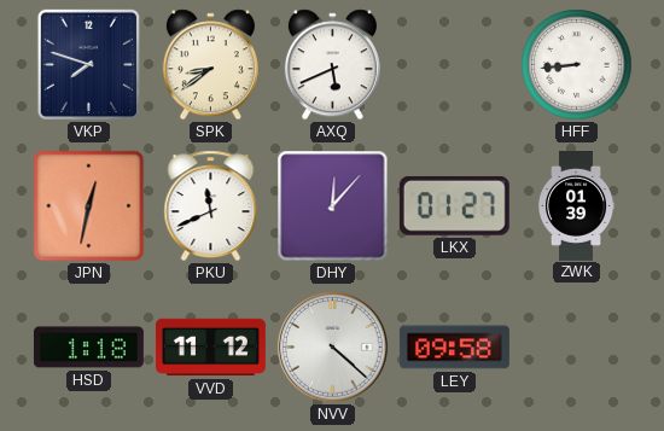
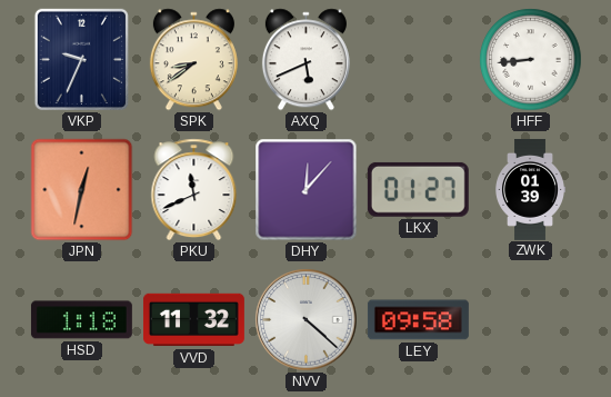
VKP: 7:48 -> 9:34 (81, 59)
VVD: 11:12 -> 11:32 (193, 320)
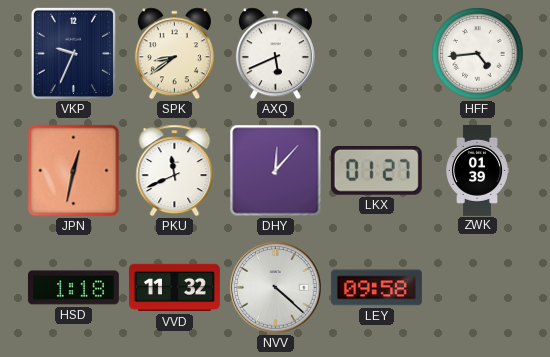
HFF: 8:44 -> 4:44 (478, 54)
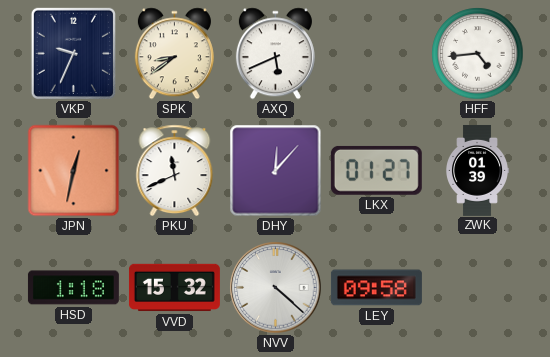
VVD: 11:32 -> 15:32 (174, 288)
